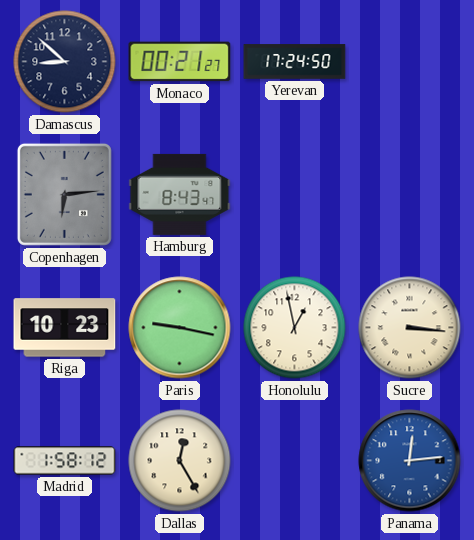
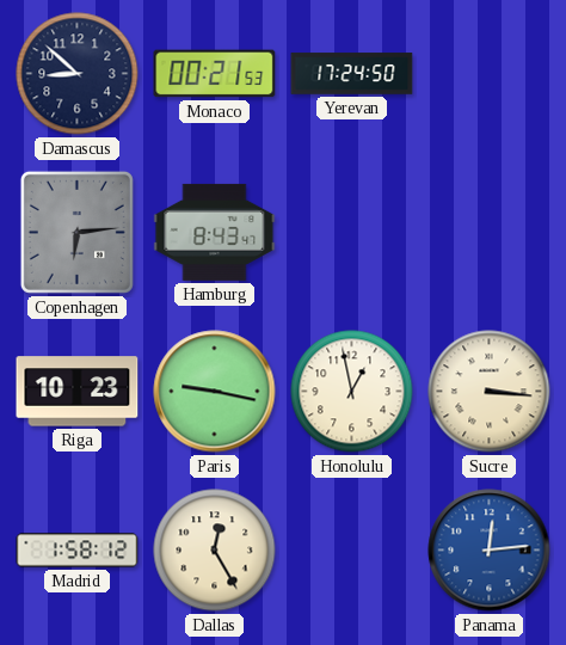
Monaco: 00:21:27 -> 00:21:53 (215, 74)
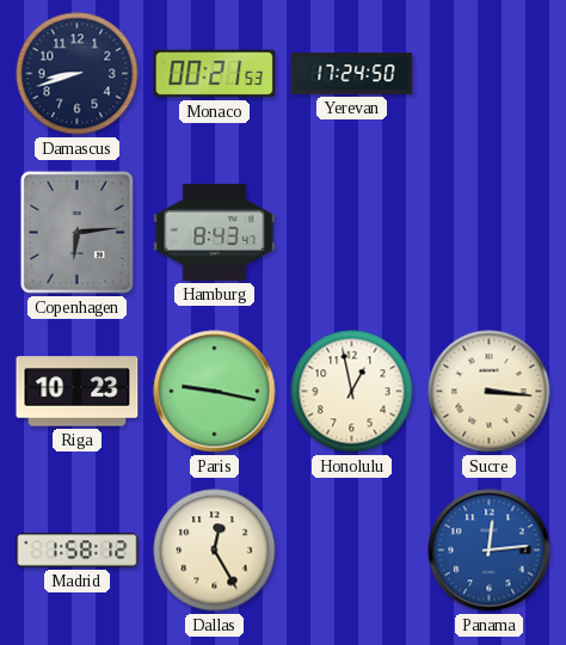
Damascus: 8:52 -> 8:42 (78, 74)
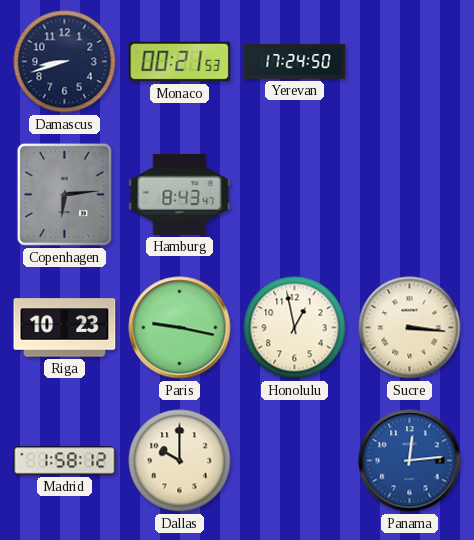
Dallas: 12:25 -> 10:00 (180, 461)
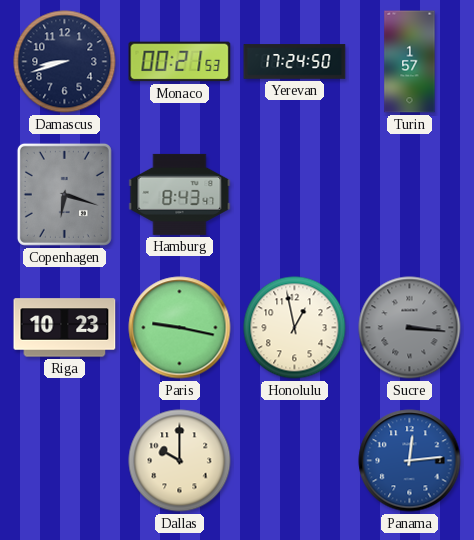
Turin: none -> 1:57 (410, 62)
Copenhagen: 6:14 -> 6:18 (64, 194)
Sucre dial: cream -> grey (410, 328)
Madrid: 1:58 -> none (65, 461)
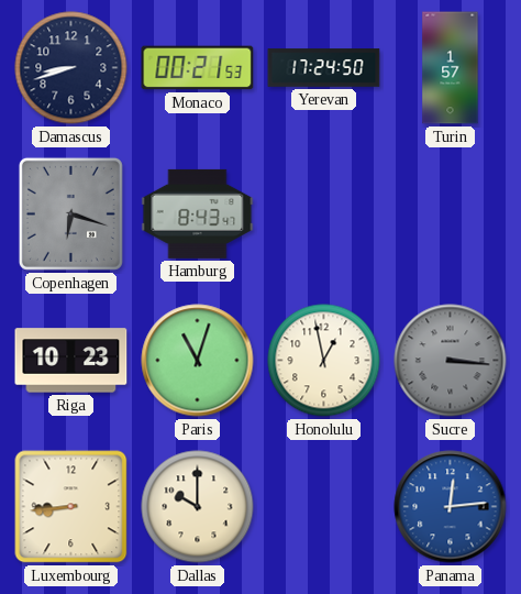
Paris: 9:17 -> 11:03 (198, 361)
Luxembourg: none -> 8:44 (71, 507)
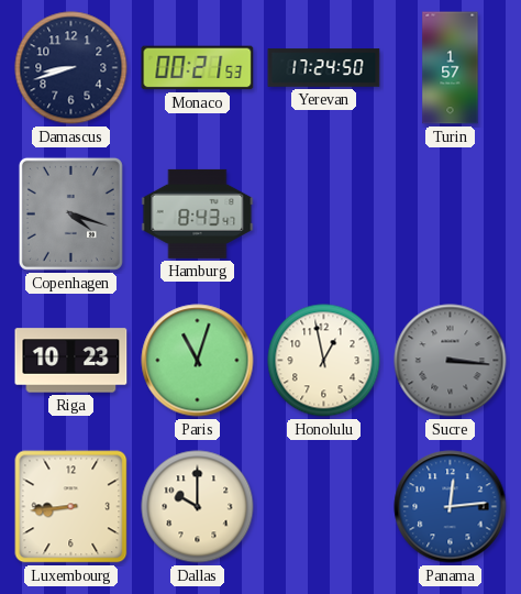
Copenhagen: 6:18 -> 4:18 (70, 213)
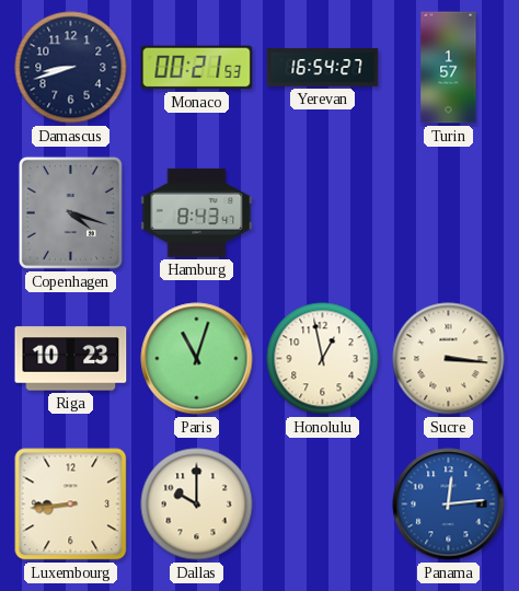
Yerevan: 17:24 -> 16:54 (323, 68)
Sucre dial: grey -> cream (449, 359)
